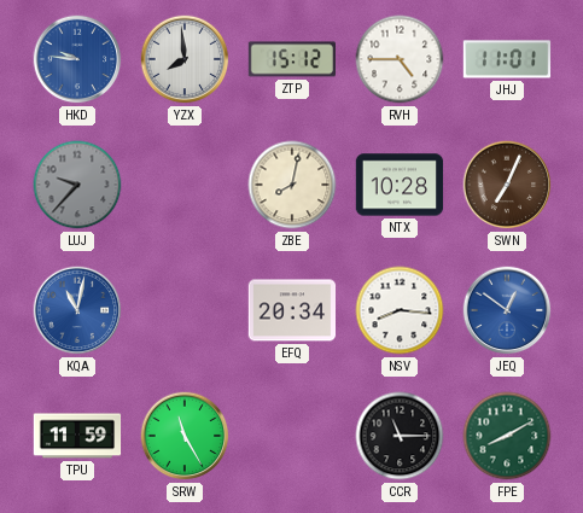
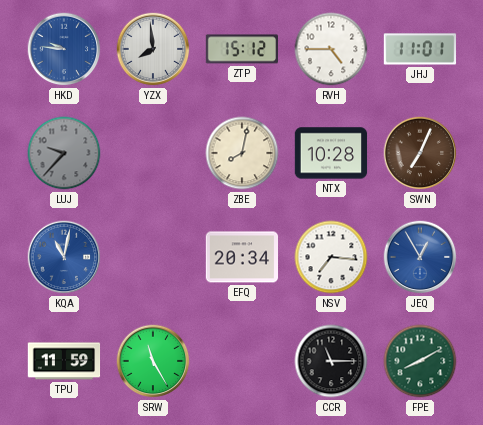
NSV: 8:16 -> 7:16 (331, 257)
JEQ: 12:51 -> 12:55 (420, 257)
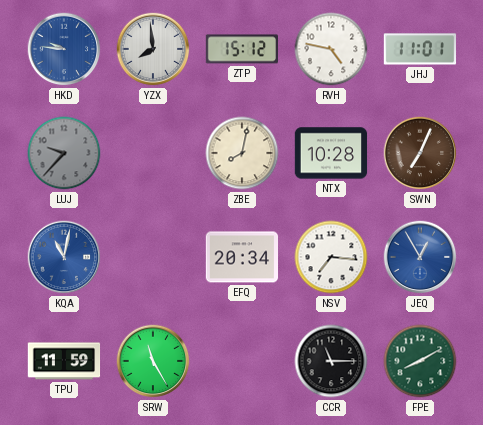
RVH: 4:45 -> 4:47 (331, 49)
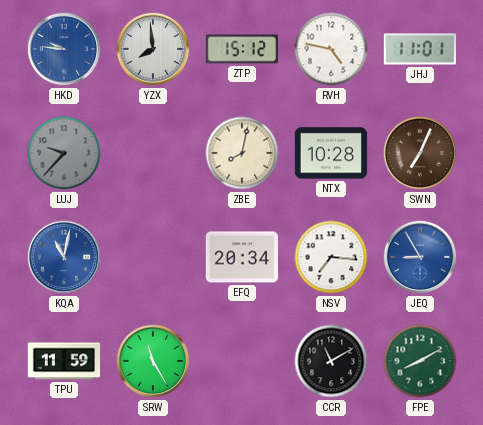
JEQ: 12:55 -> 8:55 (420, 257)
CCR: 11:15 -> 11:10 (331, 361)
